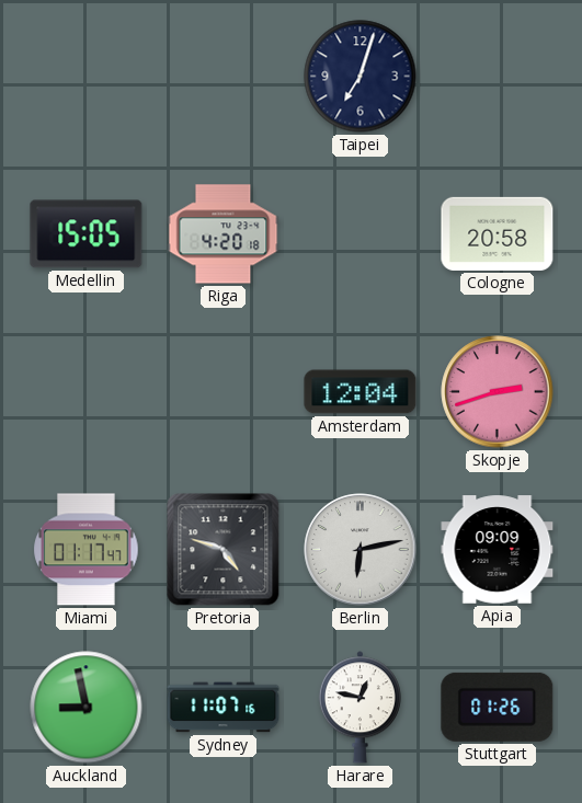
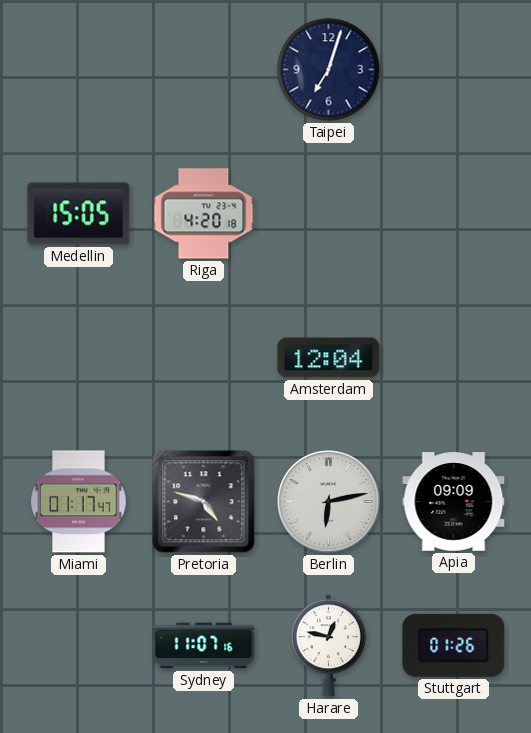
Cologne: 20:58 -> none (498, 233)
Skopje: 2:42 -> none (498, 392)
Auckland: 8:58 -> none (87, 708)
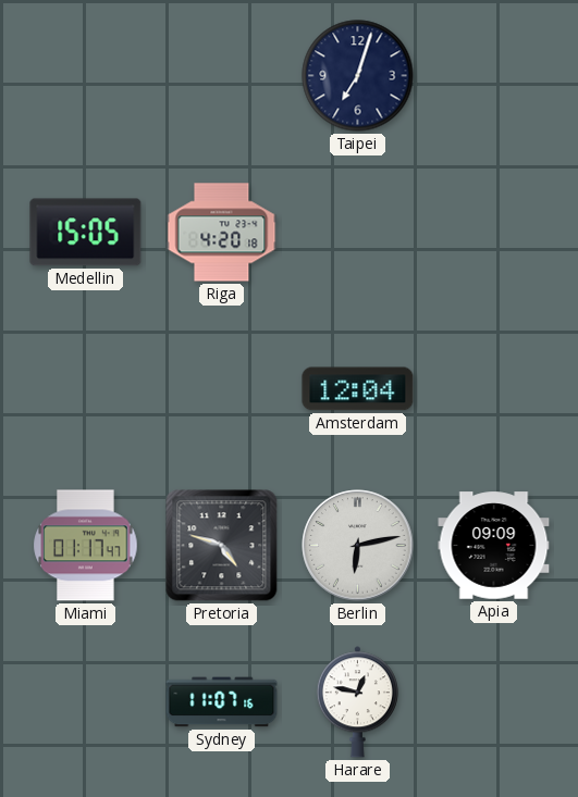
Stuttgart: 01:26 -> none (454, 645)
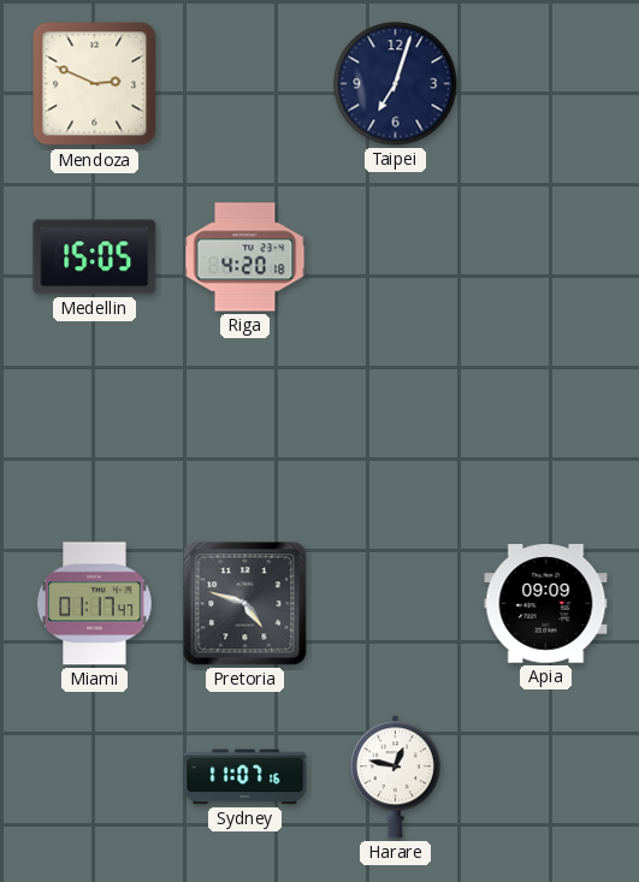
Mendoza: none -> 2:49 (95, 84)
Amsterdam: 12:04 -> none (358, 389)
Berlin: 6:13 -> none (358, 546)
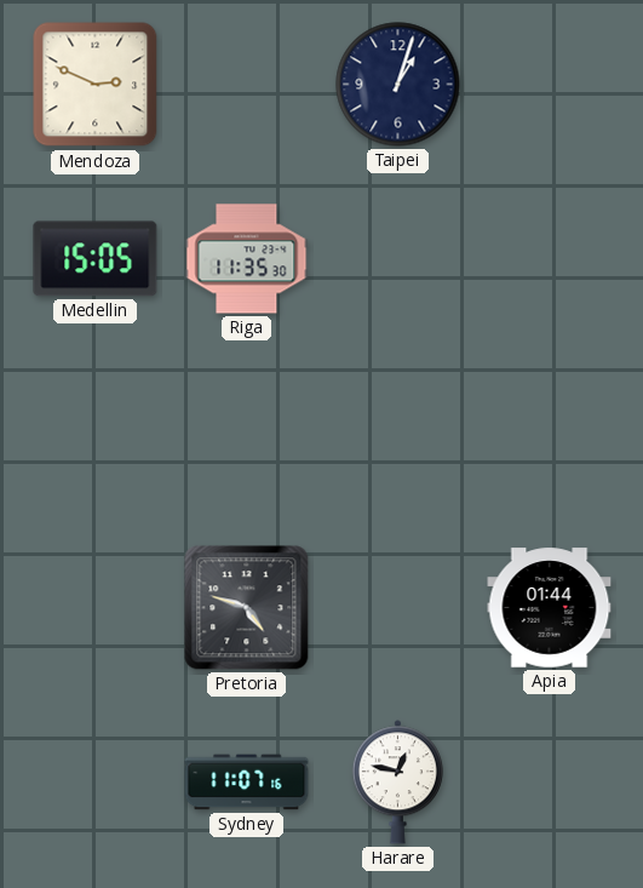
Taipei: 7:03 -> 1:03 (398, 85)
Riga: 4:20 -> 11:35 (247, 259)
Miami: 01:17 -> none (95, 604)
Apia: 09:09 -> 01:44 (550, 608)
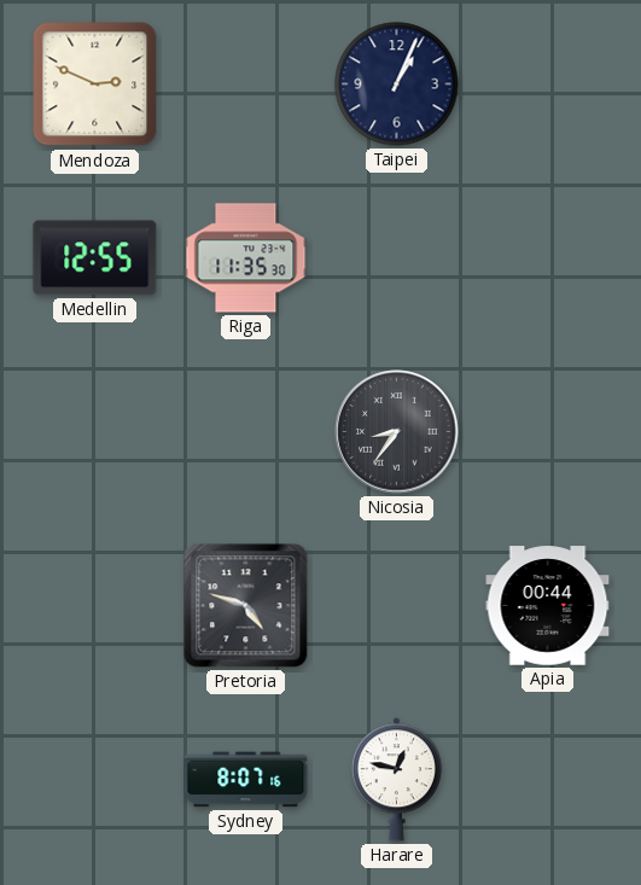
Taipei: 1:03 -> 1:04 (397, 85)
Medellin: 15:05 -> 12:55 (95, 258)
Nicosia: none -> 8:36 (397, 432)
Apia: 01:44 -> 00:44 (548, 606)
Sydney: 11:07 -> 8:07 (246, 780)
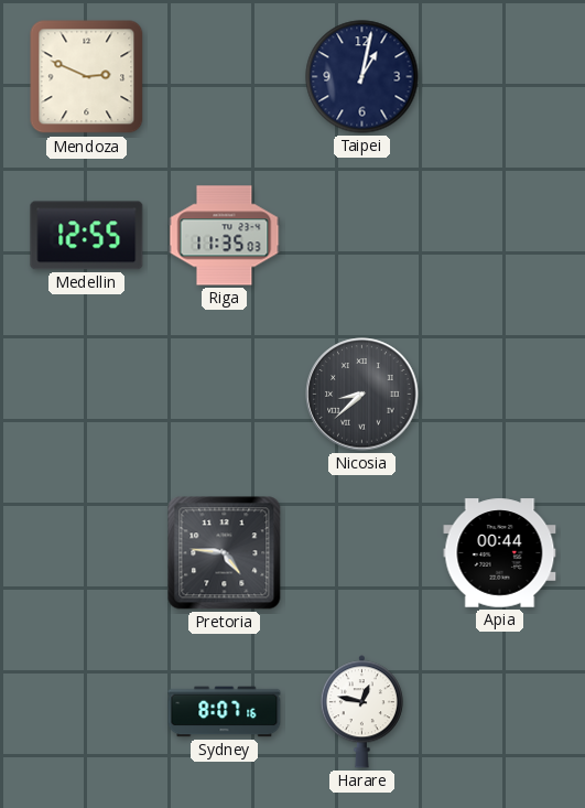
Taipei: 1:04 -> 1:02 (362, 77)
Riga: 11:35:30 -> 11:35:03 (225, 236)
Nicosia: 8:36 -> 8:38 (362, 395)
Pretoria: 4:48 -> 4:46 (225, 553)
